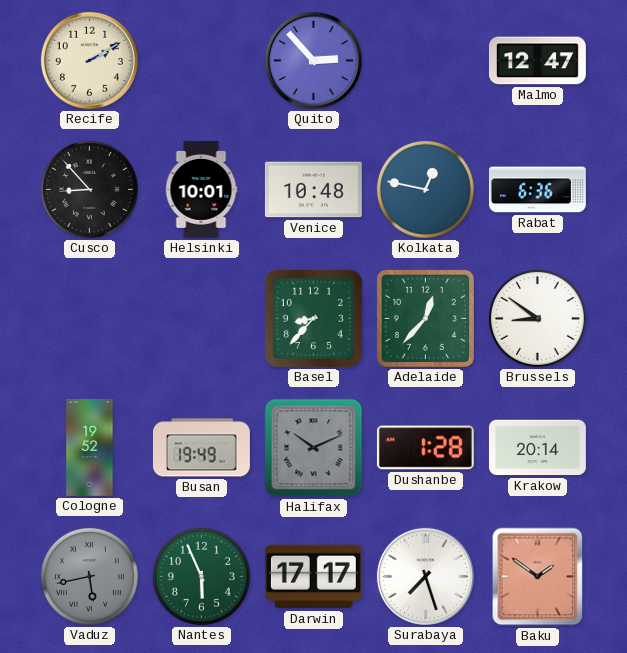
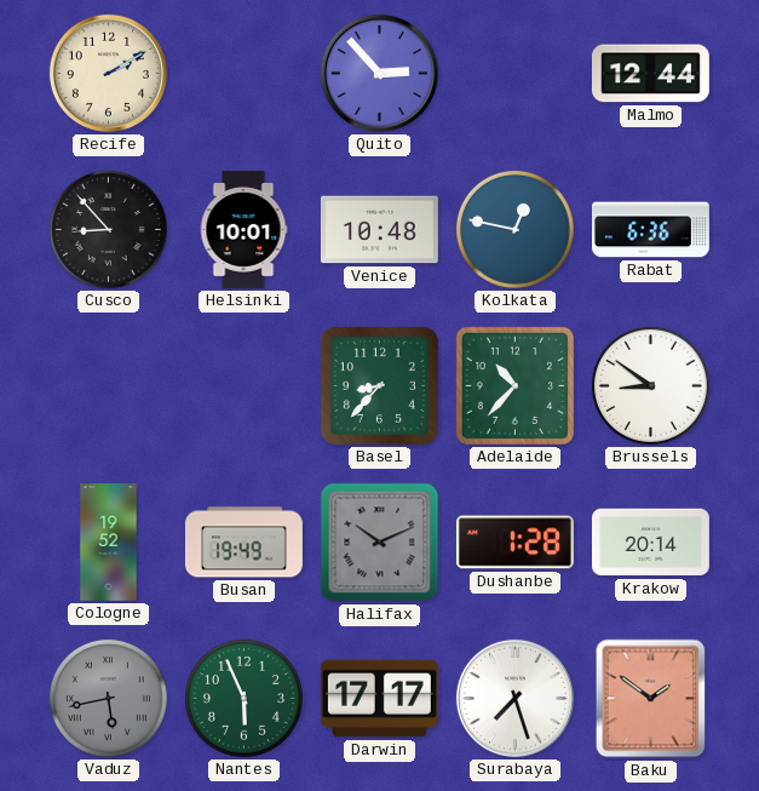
Malmo: 12:47 -> 12:44 (650, 74)
Adelaide: 12:37 -> 10:37 (514, 385)
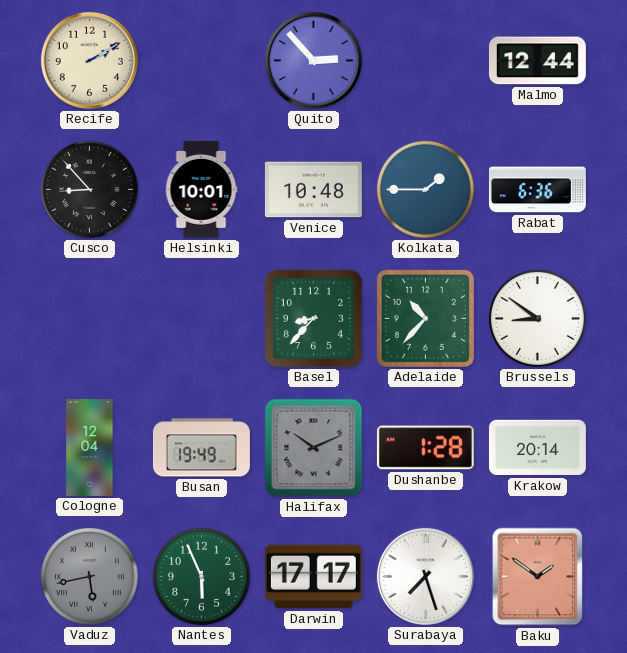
Kolkata: 12:47 -> 1:45 (425, 189)
Cologne: 19:52 -> 12:04 (90, 448)
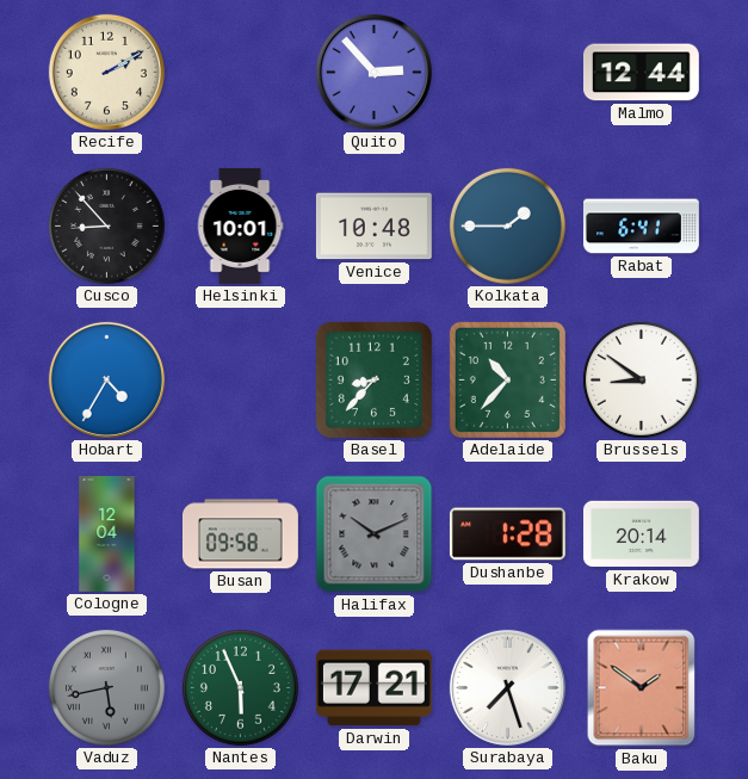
Rabat: 6:36 -> 6:41 (641, 227)
Hobart: none -> 4:35 (106, 379)
Busan: 19:49 -> 09:58 (240, 534)
Darwin: 17:17 -> 17:21 (373, 688)
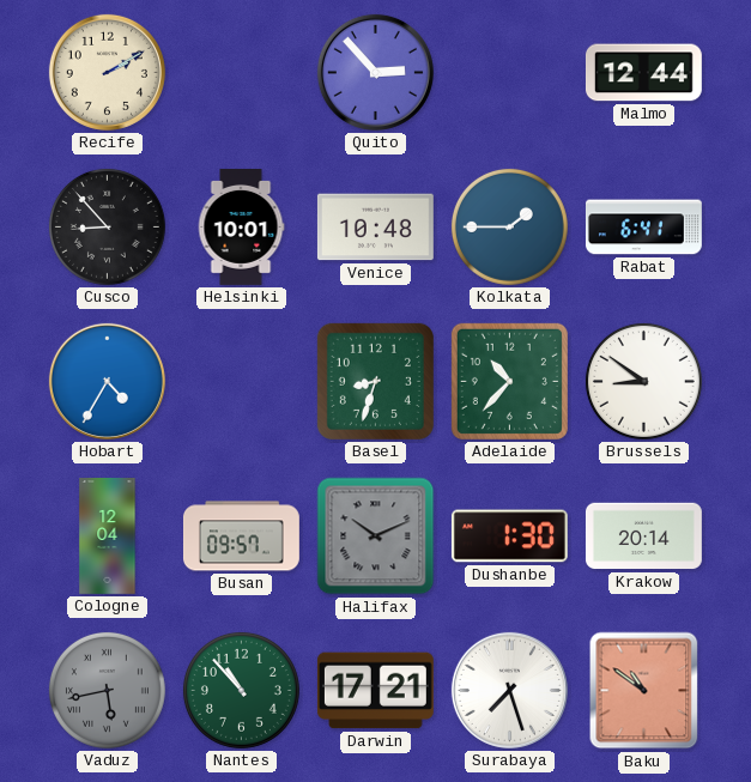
Basel: 8:37 -> 8:33 (375, 381)
Busan: 09:58 -> 09:57 (241, 537)
Dushanbe: 1:28 -> 1:30 (509, 537)
Nantes: 5:56 -> 10:53 (241, 690)
Baku: 1:51 -> 10:51 (644, 691)
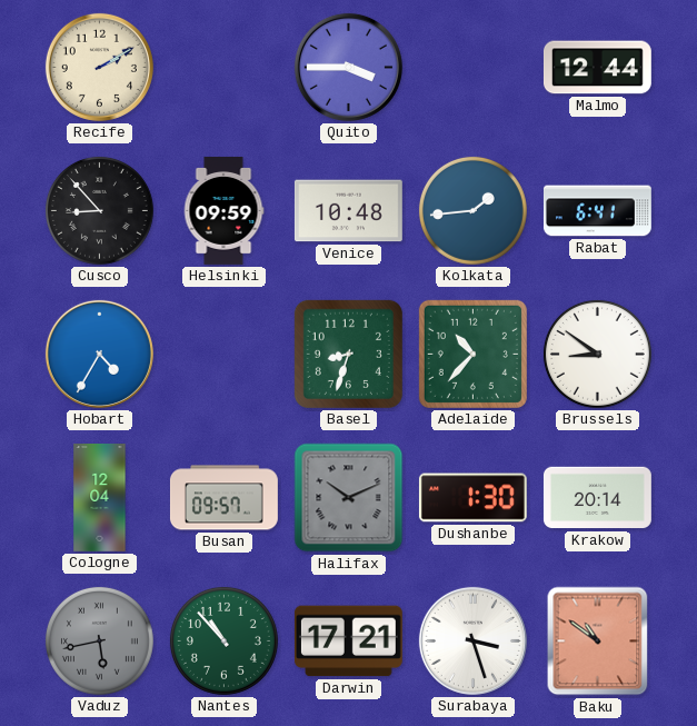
Quito: 2:53 -> 3:45 (348, 67)
Helsinki: 10:01 -> 09:59 (223, 210)
Kolkata: 1:45 -> 1:44 (472, 210)
Surabaya: 7:27 -> 3:27 (472, 640)
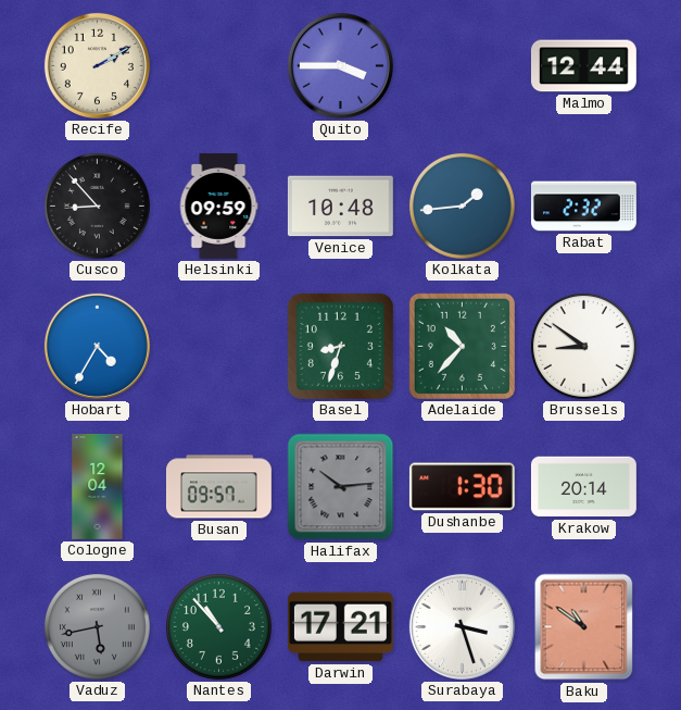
Rabat: 6:41 -> 2:32 (583, 207)
Halifax: 10:11 -> 10:14 (341, 487)
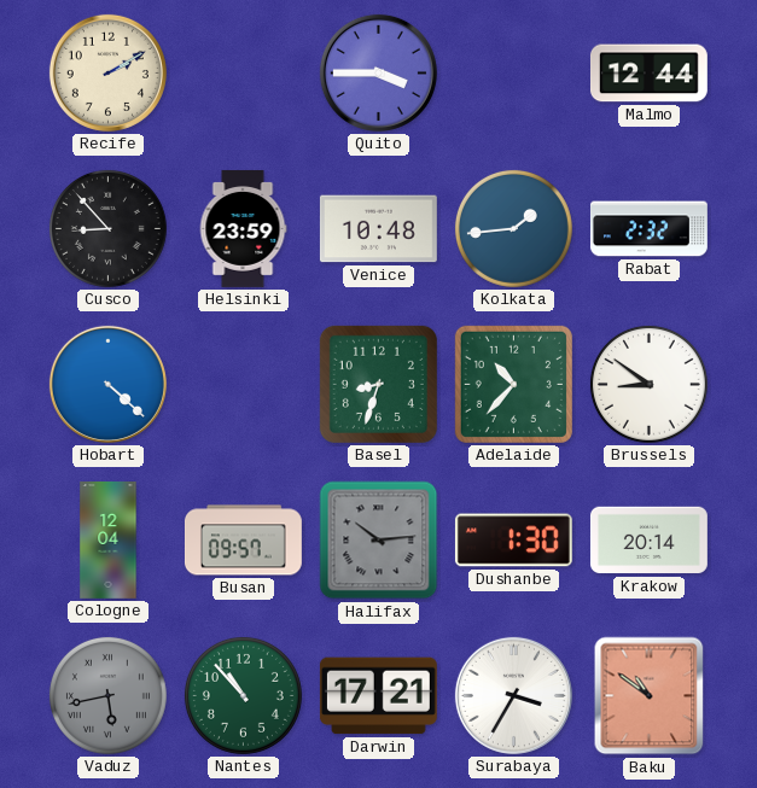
Helsinki: 09:59 -> 23:59 (243, 228)
Hobart: 4:35 -> 4:22 (107, 384)
Surabaya: 3:27 -> 3:35 (513, 695)
